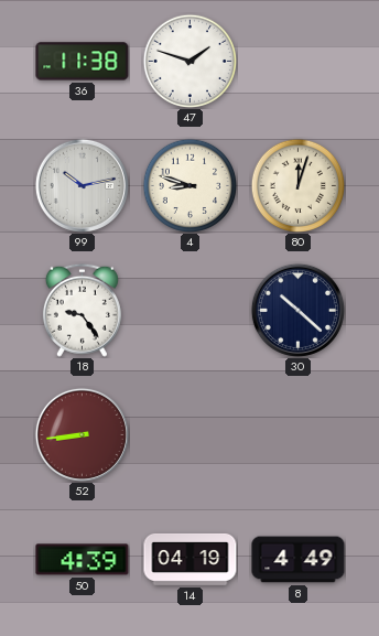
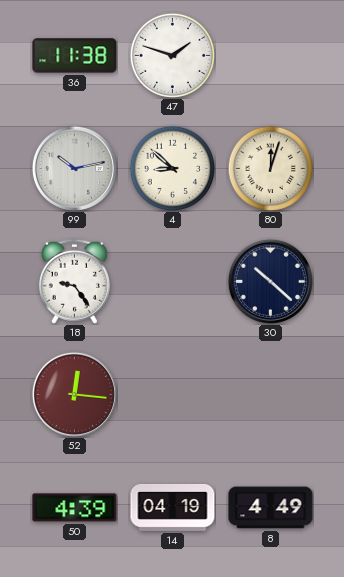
4: 8:48 -> 8:52 (172, 168)
52: 8:44 -> 12:16 (74, 394)
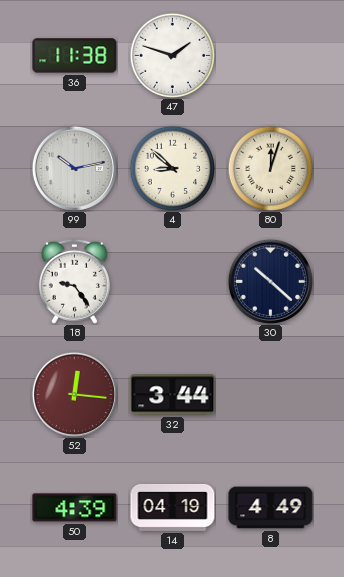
32: none -> 3:44 (173, 395)
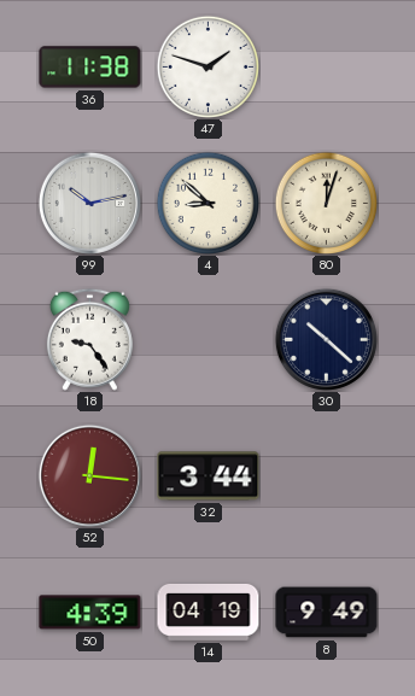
8: 4:49 -> 9:49 (327, 613)
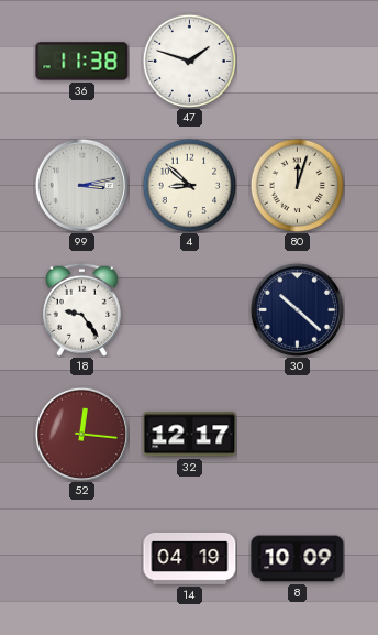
99: 10:13 -> 3:13 (81, 185)
32: 3:44 -> 12:17 (190, 435)
50: 4:39 -> none (90, 613)
8: 9:49 -> 10:09 (298, 559)
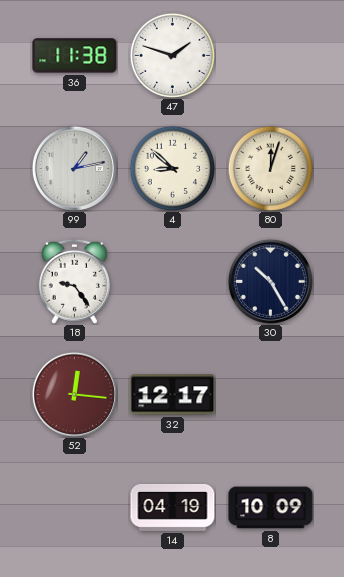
99: 3:13 -> 1:13 (74, 168)
30: 10:22 -> 10:25 (270, 281)
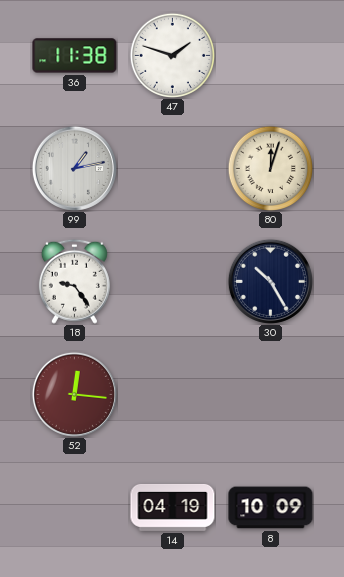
4: 8:52 -> none (172, 168)
32: 12:17 -> none (173, 395)
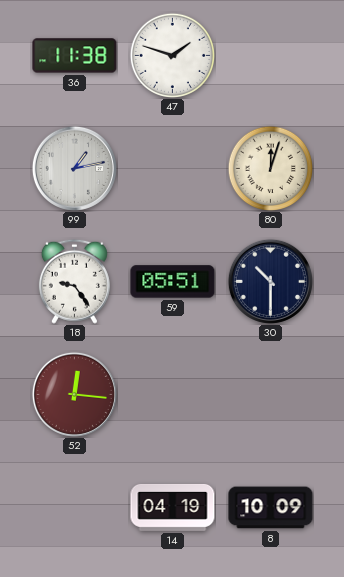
59: none -> 05:51 (173, 282)
30: 10:25 -> 10:30 (270, 281)
